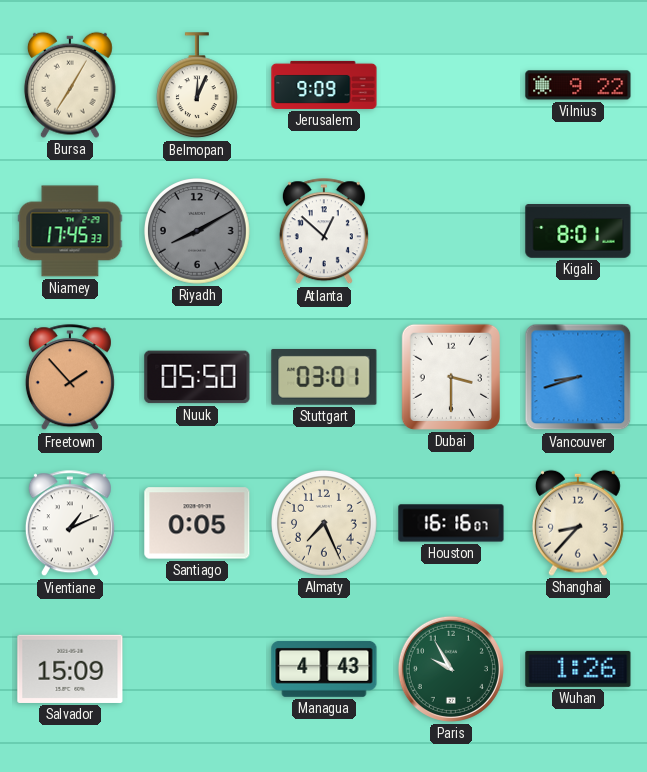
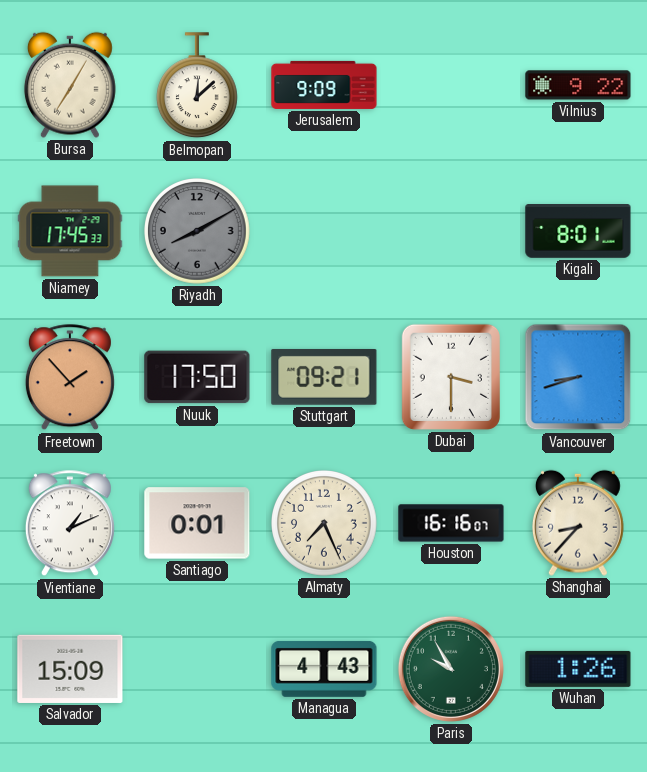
Belmopan: 12:04 -> 12:08 (197, 86)
Atlanta: 12:52 -> none (324, 232)
Nuuk: 05:50 -> 17:50 (197, 377)
Stuttgart: 03:01 -> 09:21 (324, 377)
Santiago: 0:05 -> 0:01 (197, 523)
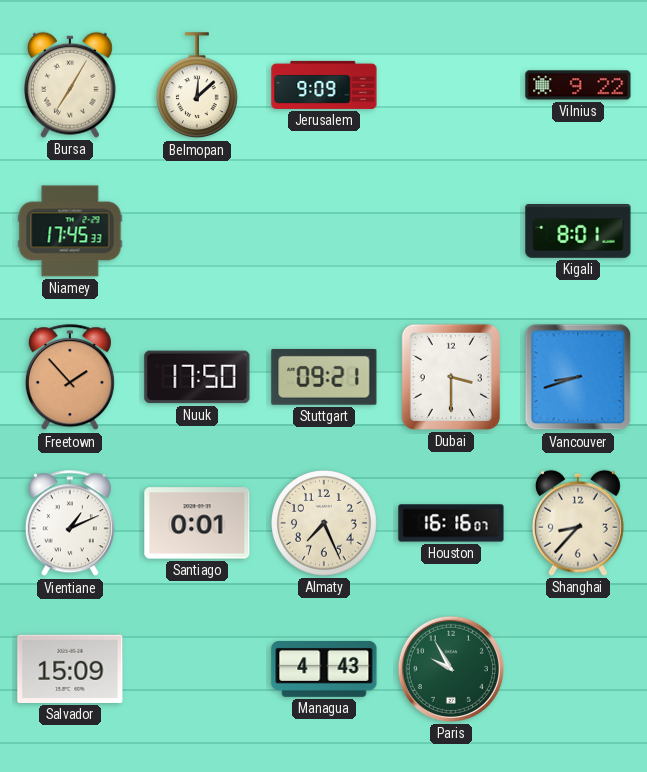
Riyadh: 8:10 -> none (198, 232)
Wuhan: 1:26 -> none (578, 669)
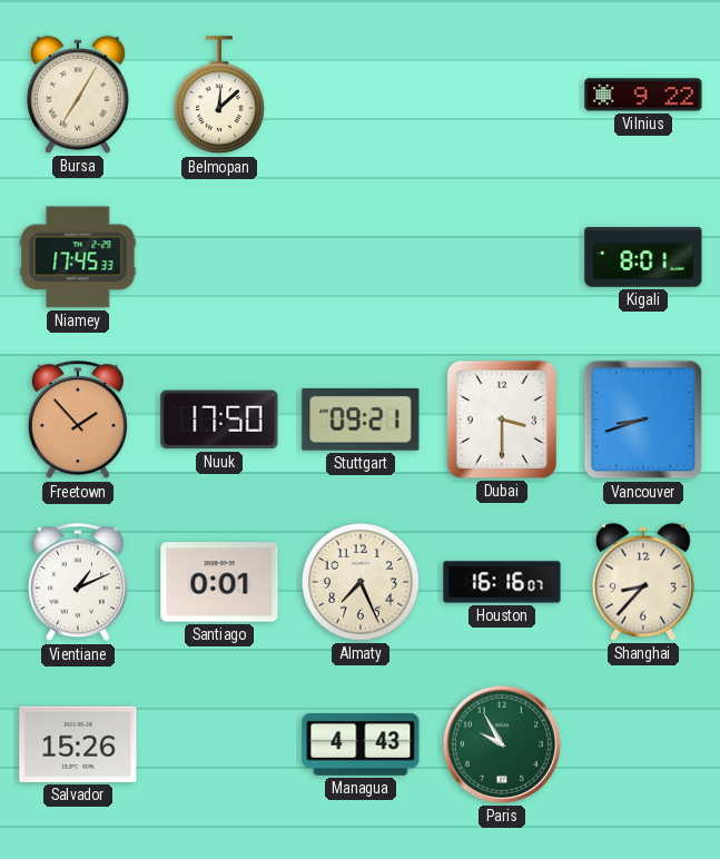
Jerusalem: 9:09 -> none (324, 85)
Salvador: 15:09 -> 15:26 (78, 744)
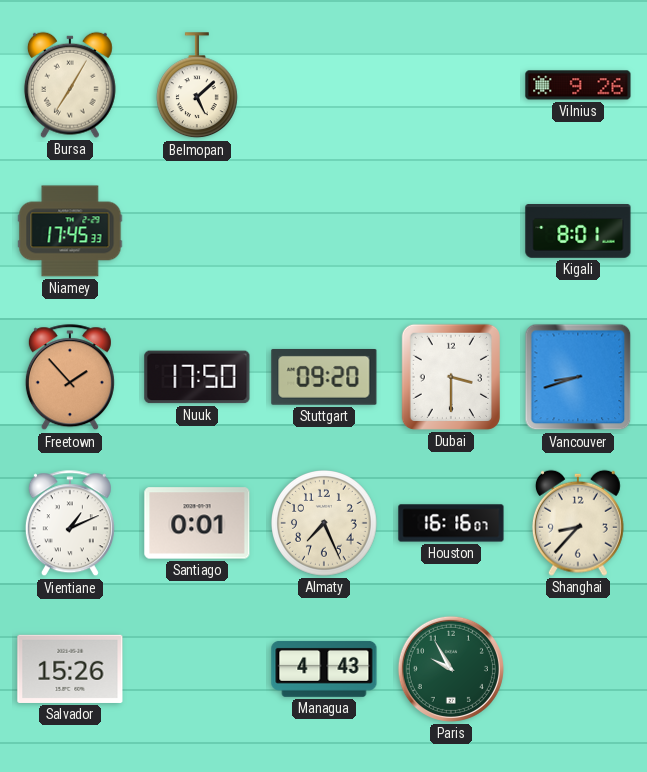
Belmopan: 12:08 -> 5:08 (197, 86)
Vilnius: 9:22 -> 9:26 (578, 85)
Stuttgart: 09:21 -> 09:20 (324, 377)
